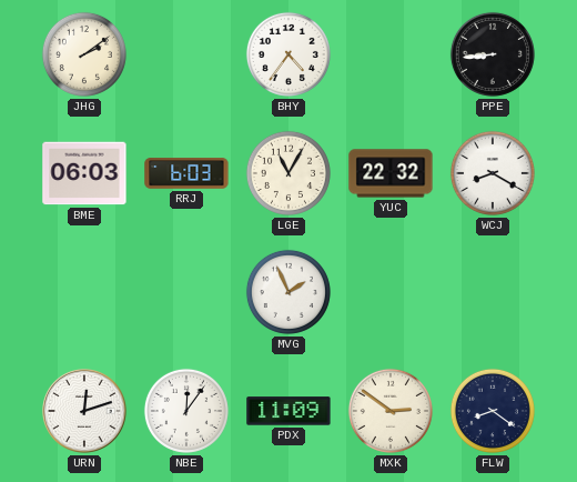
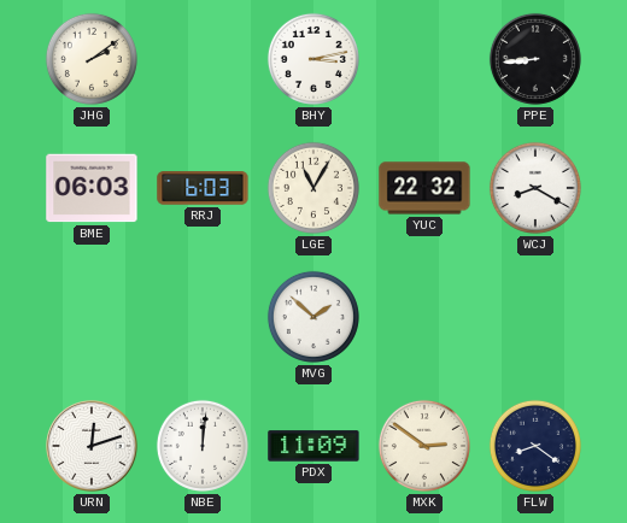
BHY: 4:36 -> 3:13 (313, 59)
MVG: 1:56 -> 1:52 (313, 317)
NBE: 12:06 -> 12:01 (203, 446)
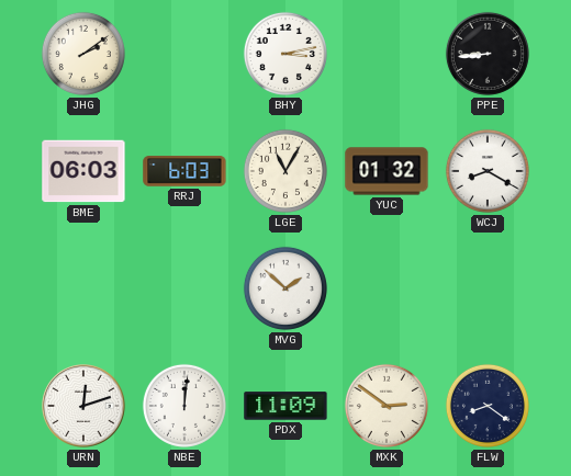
YUC: 22:32 -> 01:32 (387, 171)
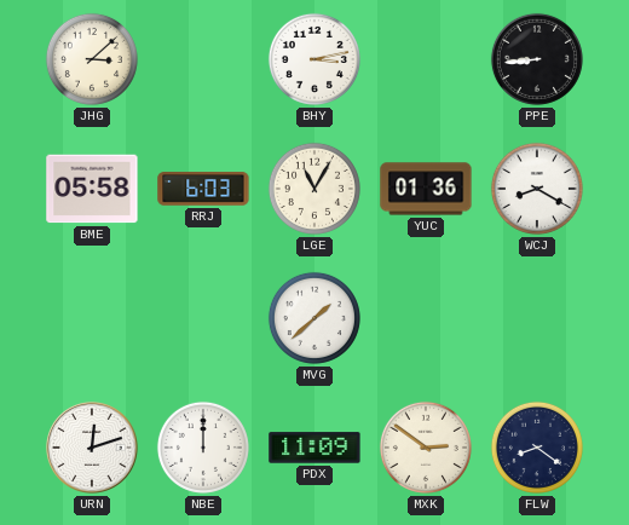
JHG: 2:09 -> 3:08 (92, 59)
BME: 06:03 -> 05:58 (92, 189)
YUC: 01:32 -> 01:36 (426, 189)
MVG: 1:52 -> 1:38 (314, 318)
NBE: 12:01 -> 12:00 (203, 448)
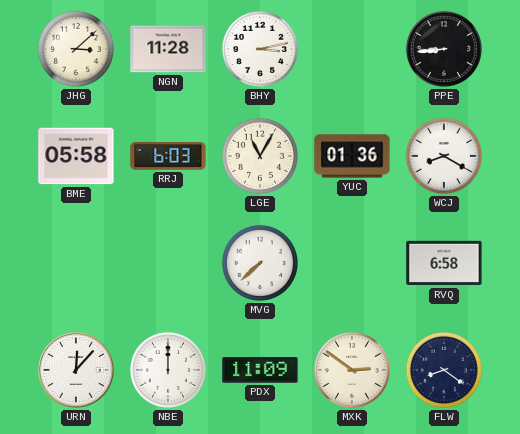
NGN: none -> 11:28 (168, 49)
MVG: 1:38 -> 7:38 (260, 263)
RVQ: none -> 6:58 (444, 263)
URN: 12:12 -> 12:07 (76, 370)
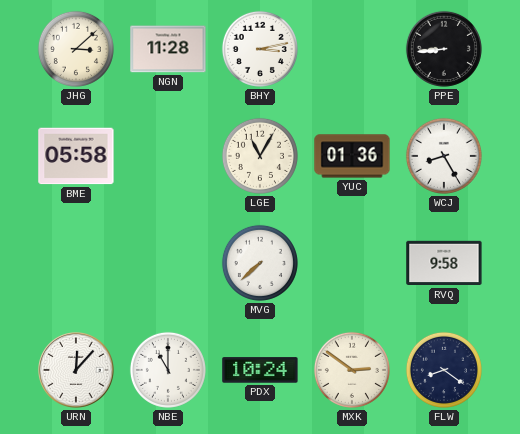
RRJ: 6:03 -> none (168, 156)
WCJ: 8:20 -> 8:25 (444, 156)
RVQ: 6:58 -> 9:58 (444, 263)
NBE: 12:00 -> 11:00 (168, 370)
PDX: 11:09 -> 10:24 (260, 370)
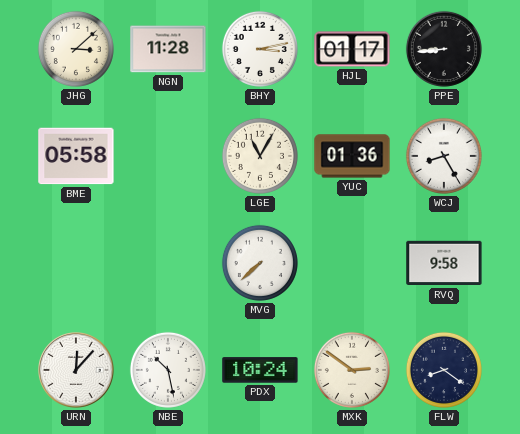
HJL: none -> 01:17 (352, 49)
NBE: 11:00 -> 10:28 (168, 370)
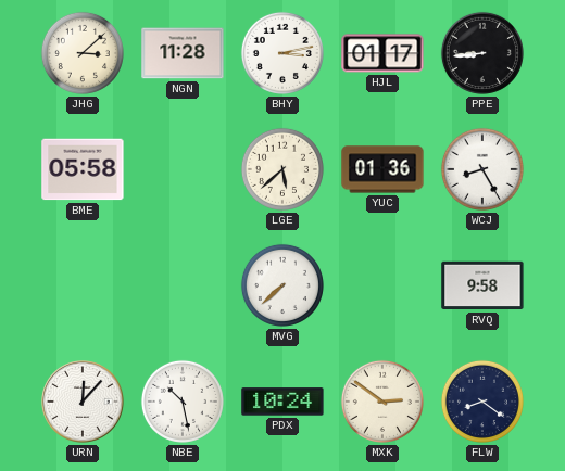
LGE: 11:05 -> 5:38 (282, 169)
